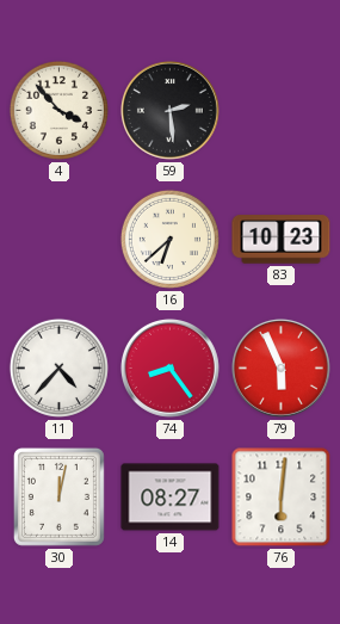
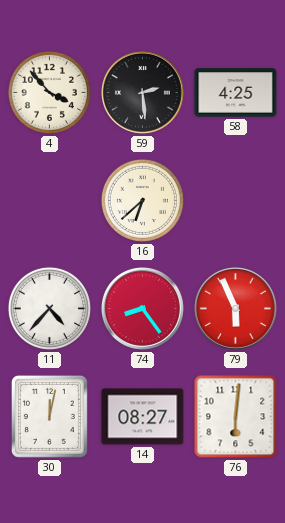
58: none -> 4:25 (236, 93)
83: 10:23 -> none (282, 240)
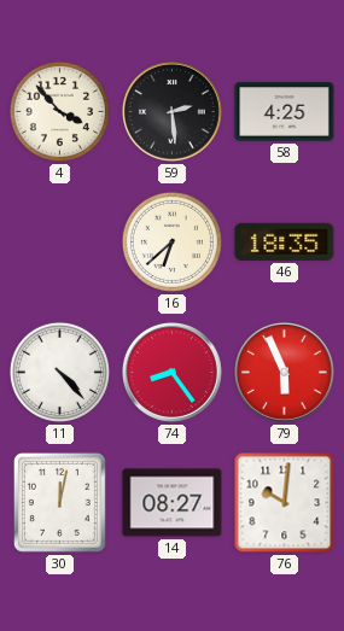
46: none -> 18:35 (285, 241)
11: 4:37 -> 4:23 (59, 372)
76: 6:01 -> 10:01 (285, 503)
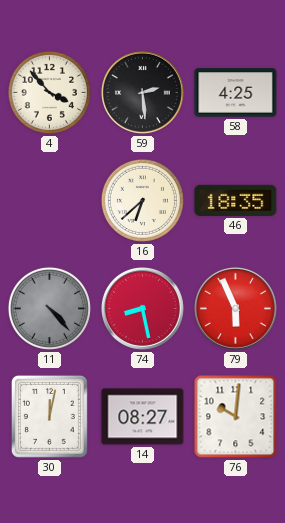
11 dial: white -> grey (49, 308)
74: 8:24 -> 8:28 (142, 308)
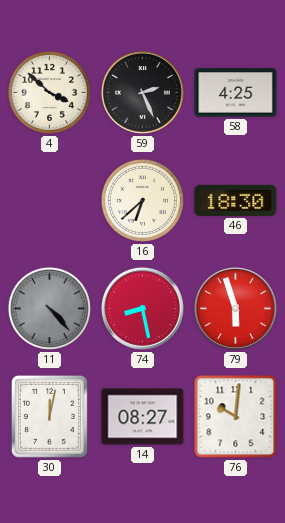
4: 3:53 -> 3:52 (49, 92)
59: 2:29 -> 2:26 (142, 92)
46: 18:35 -> 18:30 (236, 200)
79: 5:56 -> 5:57 (235, 308)
